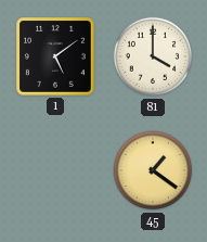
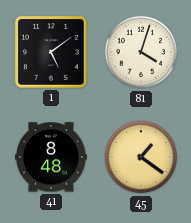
81: 4:00 -> 4:03 (141, 52)
41: none -> 8:48 (51, 157)
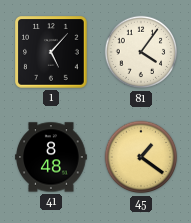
1: 5:09 -> 5:07 (52, 53)
81: 4:03 -> 4:06 (141, 52)
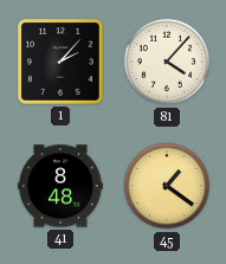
1: 5:07 -> 2:07 (62, 63)
81: 4:06 -> 4:07 (167, 62)
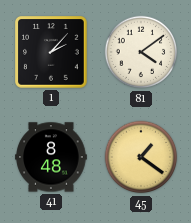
81: 4:07 -> 4:09 (141, 52)
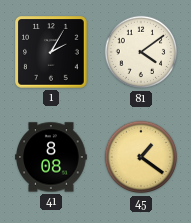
1: 2:07 -> 2:05 (52, 53)
41: 8:48 -> 8:08 (51, 157)
